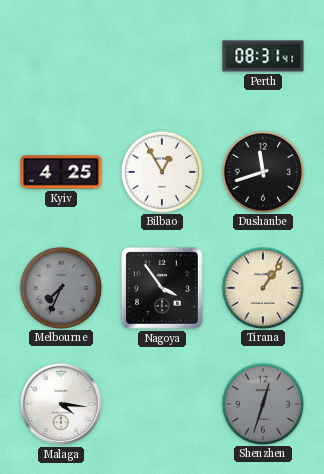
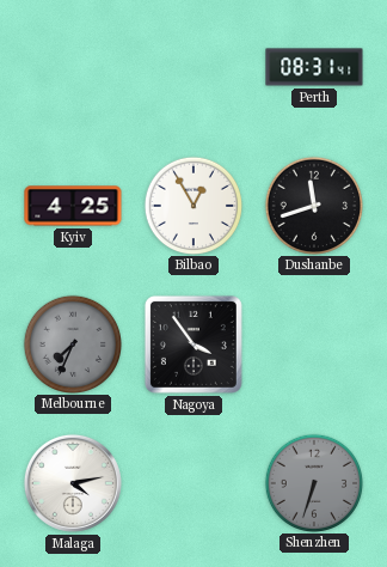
Tirana: 1:06 -> none (262, 287)
Malaga: 4:16 -> 4:13 (73, 483)
Shenzhen: 12:33 -> 6:33 (313, 482)
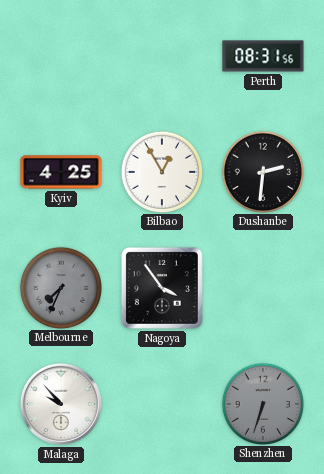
Perth: 08:31:41 -> 08:31:56 (263, 56)
Dushanbe: 11:42 -> 2:31 (262, 171)
Malaga: 4:13 -> 9:53 (61, 404)
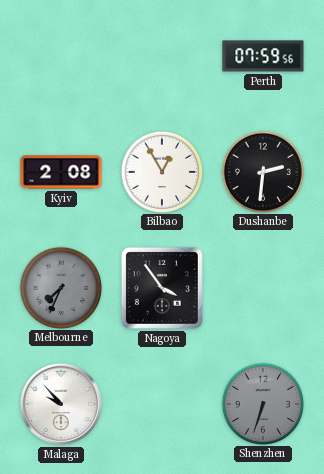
Perth: 08:31 -> 07:59 (263, 56)
Kyiv: 4:25 -> 2:08 (61, 172)
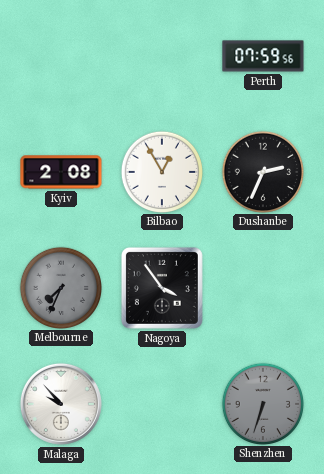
Dushanbe: 2:31 -> 2:34 (262, 171)
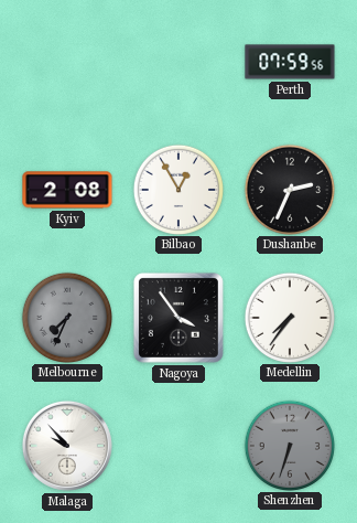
Medellin: none -> 7:36 (289, 317)
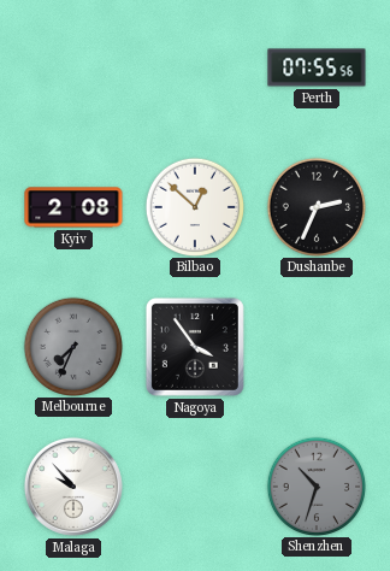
Perth: 07:59 -> 07:55 (317, 67)
Bilbao: 12:55 -> 12:52 (194, 206)
Medellin: 7:36 -> none (289, 317)
Shenzhen: 6:33 -> 10:33 (315, 485)
